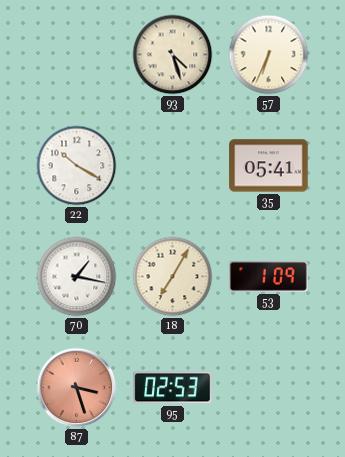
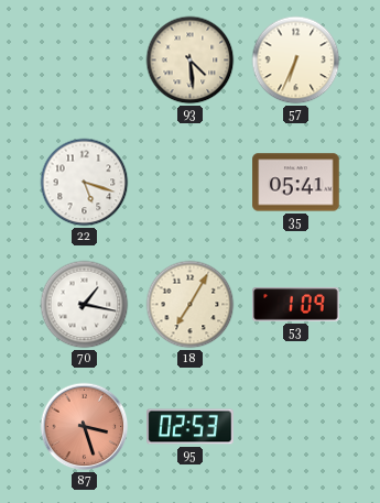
93: 4:27 -> 4:29 (191, 61)
22: 10:20 -> 5:18 (85, 183)
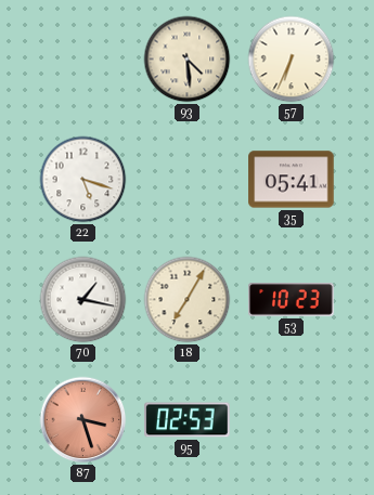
53: 1:09 -> 10:23 (292, 300)
